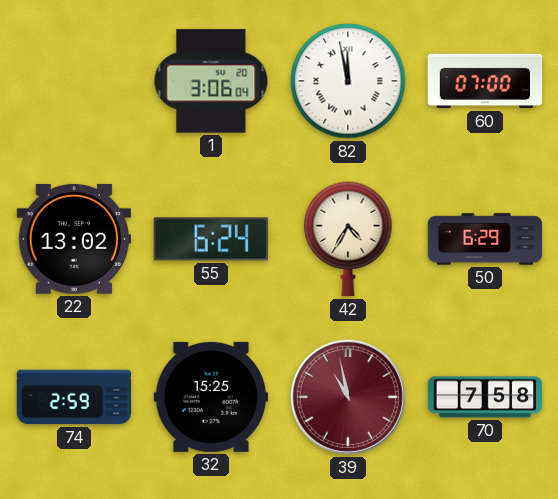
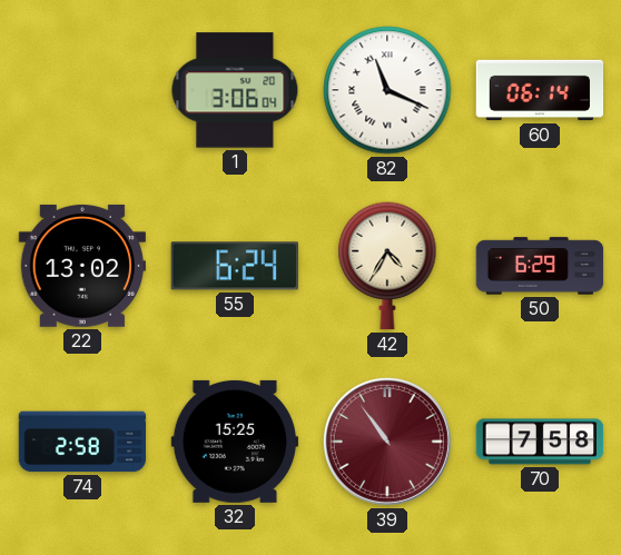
82: 11:58 -> 11:19 (387, 90)
60: 07:00 -> 06:14 (540, 90)
74: 2:59 -> 2:58 (82, 442)
39: 10:58 -> 10:54 (387, 442)
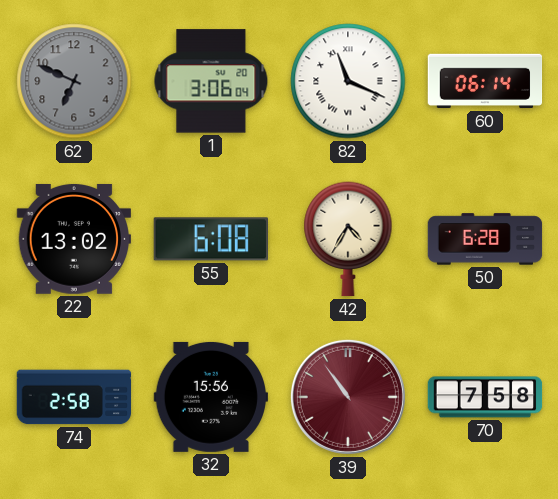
62: none -> 6:49 (74, 81)
55: 6:24 -> 6:08 (210, 239)
50: 6:29 -> 6:28 (485, 239)
32: 15:25 -> 15:56 (210, 397)
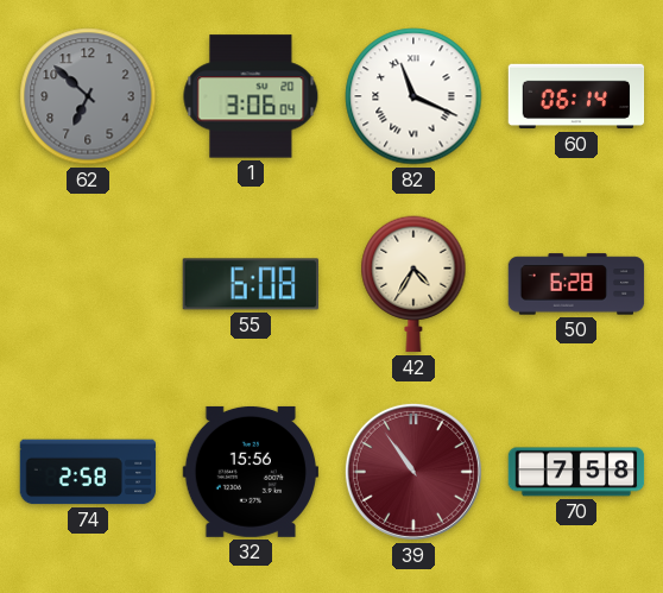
62: 6:49 -> 6:52 (88, 96)
22: 13:02 -> none (73, 239)
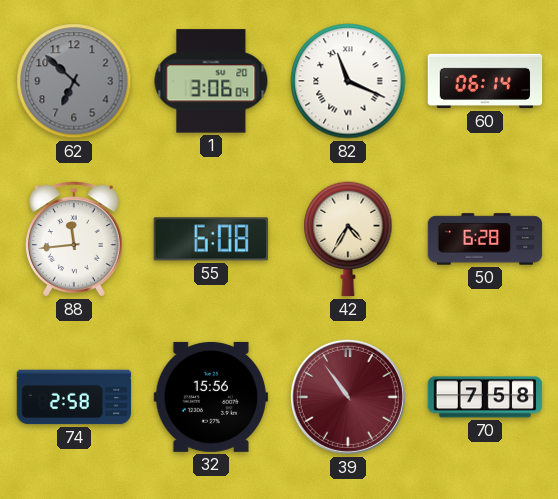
88: none -> 11:44 (75, 239)
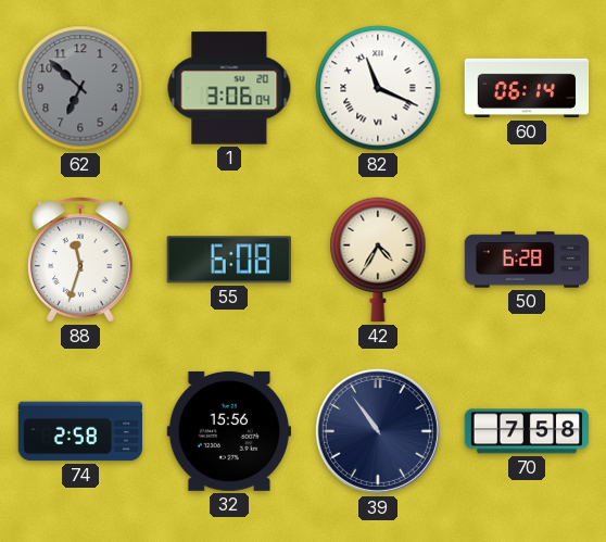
88: 11:44 -> 11:33 (81, 260)
39 dial: burgundy -> navy (378, 431)
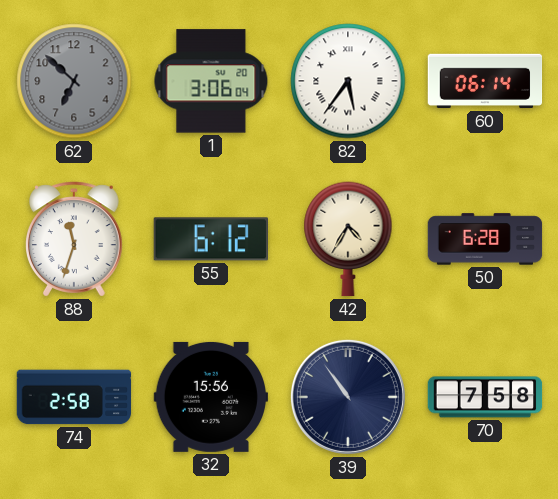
82: 11:19 -> 5:36 (348, 81)
55: 6:08 -> 6:12 (210, 239)
